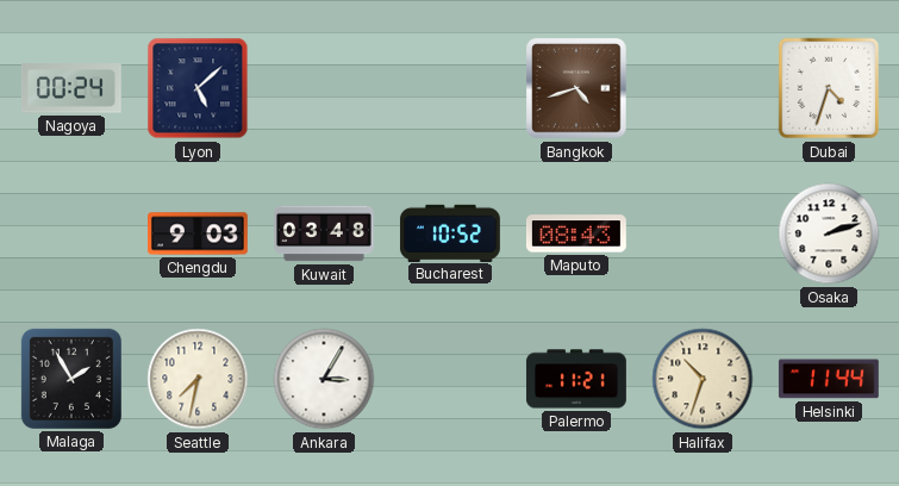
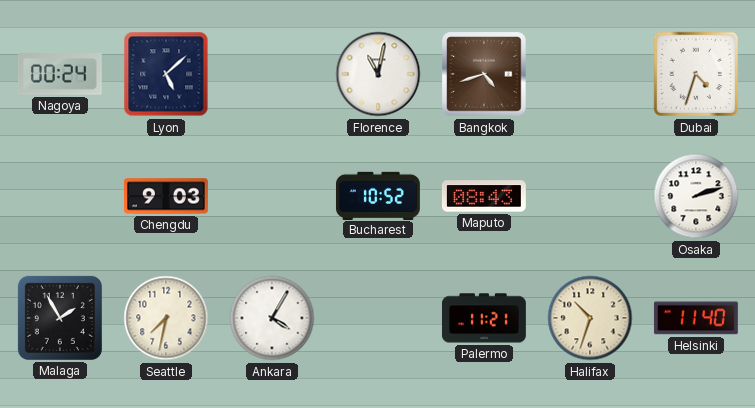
Florence: none -> 11:02 (378, 74)
Kuwait: 03:48 -> none (325, 233)
Ankara: 3:05 -> 4:05 (272, 318)
Helsinki: 11:44 -> 11:40 (696, 318)
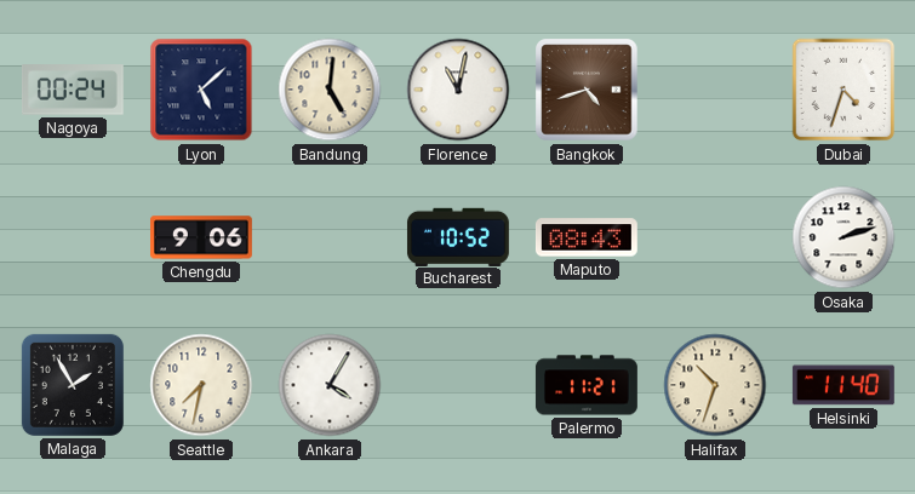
Bandung: none -> 5:01 (330, 90)
Chengdu: 9:03 -> 9:06 (202, 237)
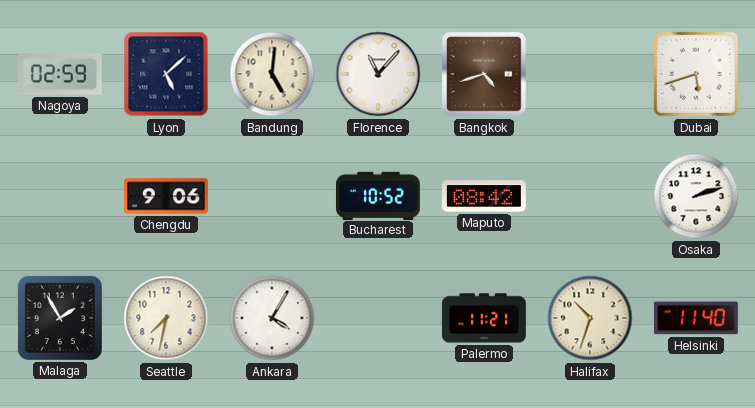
Nagoya: 00:24 -> 02:59 (60, 74)
Florence: 11:02 -> 11:07 (378, 74)
Dubai: 4:33 -> 5:42 (696, 74)
Maputo: 08:43 -> 08:42 (484, 196)
